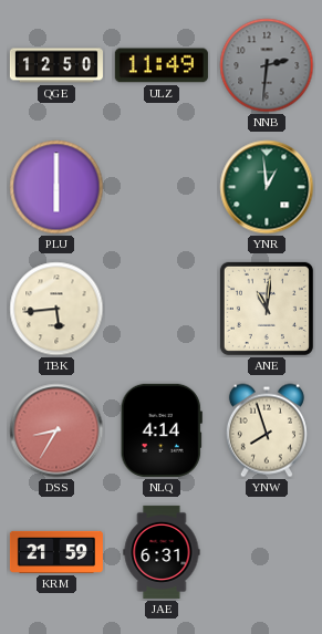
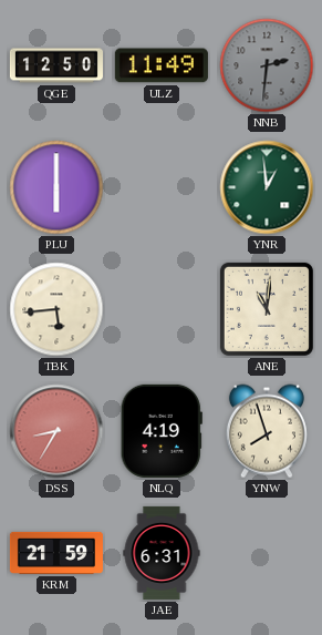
NLQ: 4:14 -> 4:19 (162, 431)
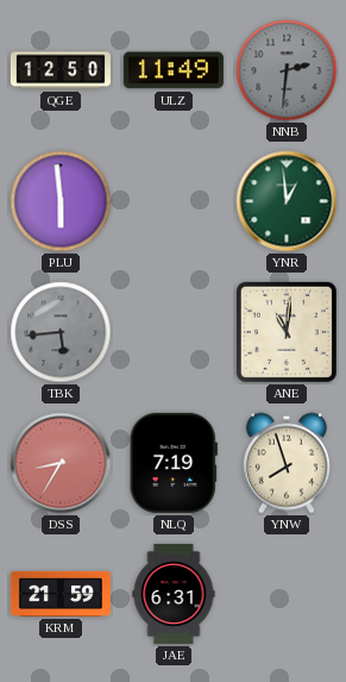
PLU: 6:00 -> 5:59 (61, 201)
TBK dial: cream -> grey (61, 332)
NLQ: 4:19 -> 7:19 (174, 463)
